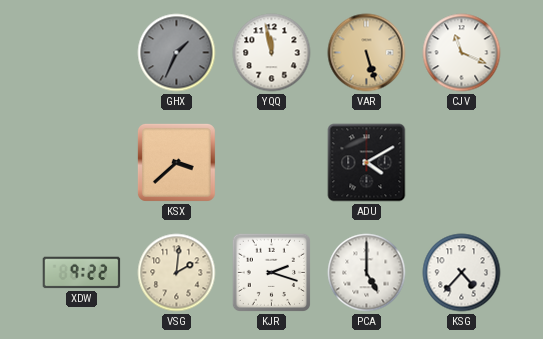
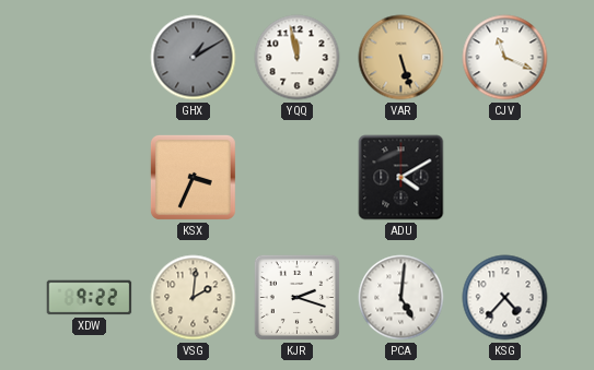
GHX: 1:34 -> 1:10 (194, 58)
KSX: 3:38 -> 3:34 (193, 177)
PCA: 5:00 -> 5:01 (401, 298)
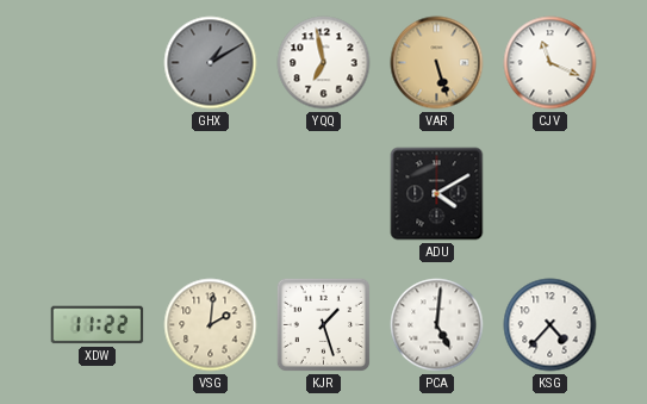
YQQ: 11:58 -> 6:58 (324, 63)
KSX: 3:34 -> none (193, 177)
XDW: 9:22 -> 11:22 (98, 325)
KJR: 2:18 -> 1:27 (323, 324)
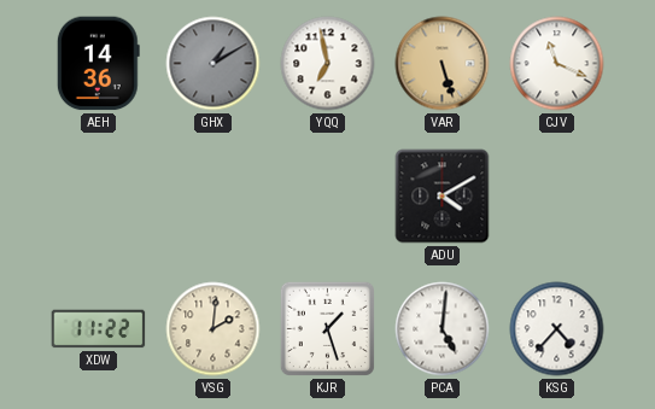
AEH: none -> 14:36 (98, 64)
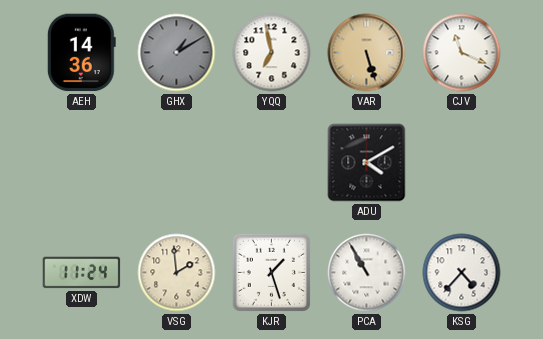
XDW: 11:22 -> 11:24 (82, 273)
VSG: 2:01 -> 1:59 (177, 273)
PCA: 5:01 -> 10:55 (367, 273)
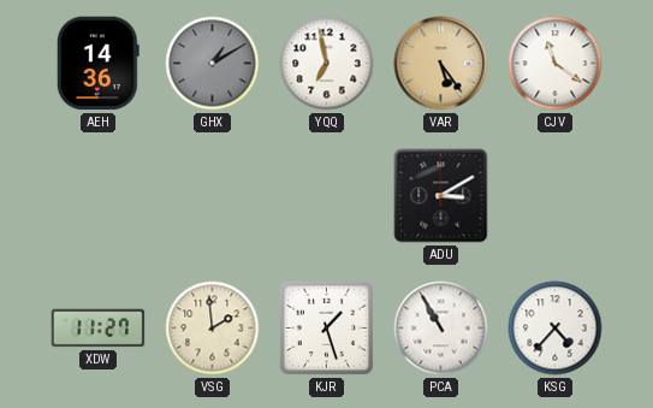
VAR: 5:27 -> 5:24 (441, 64)
CJV: 11:19 -> 11:21 (556, 64)
ADU: 4:10 -> 3:10 (441, 196)
XDW: 11:24 -> 11:27 (99, 329)
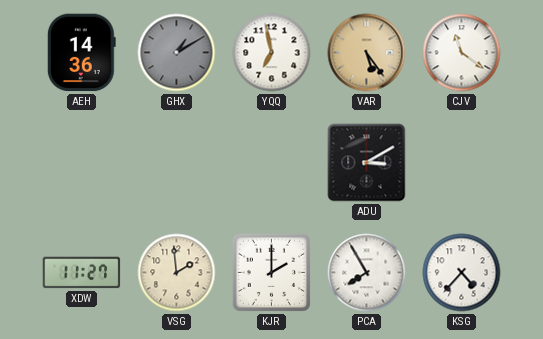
KJR: 1:27 -> 2:00 (271, 272)
PCA: 10:55 -> 7:55 (367, 273)
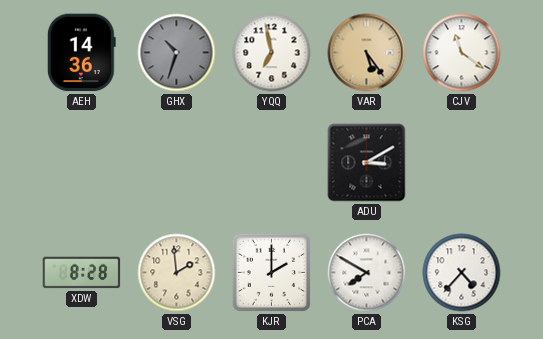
GHX: 1:10 -> 10:33 (177, 53)
XDW: 11:27 -> 8:28 (82, 273)
PCA: 7:55 -> 7:50 (367, 273)
